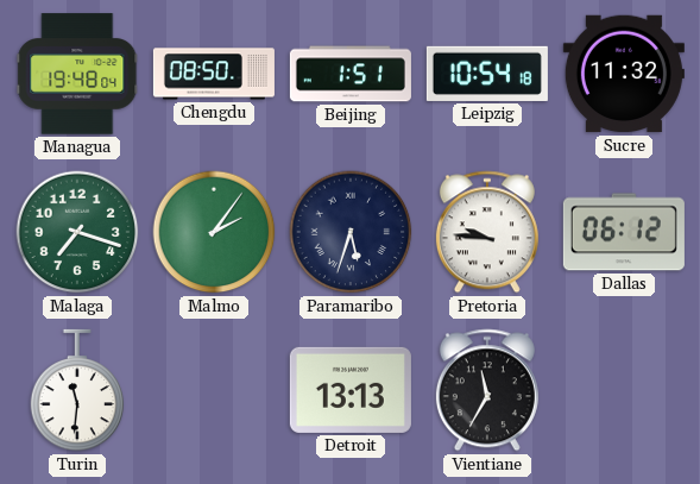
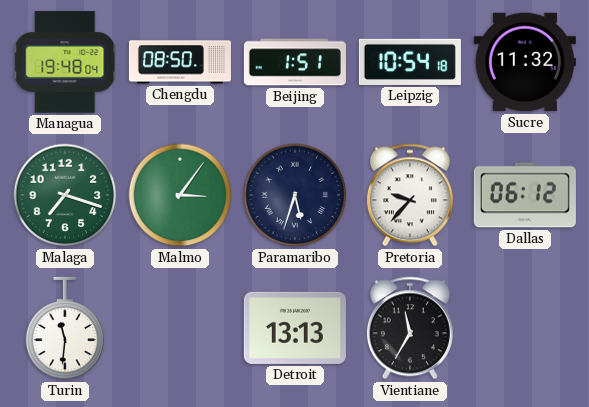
Malmo: 2:06 -> 3:06 (180, 195)
Pretoria: 9:46 -> 9:37 (410, 195)
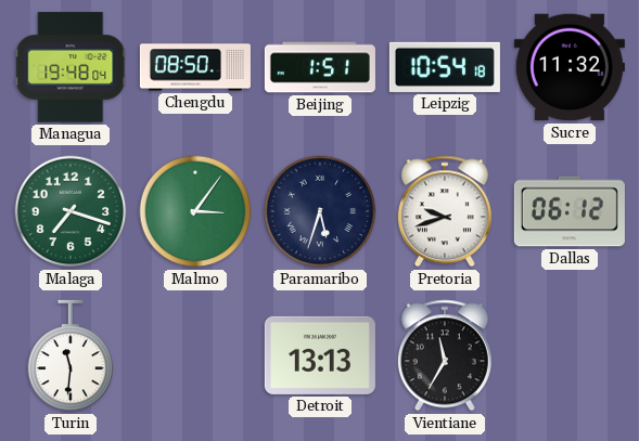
Pretoria: 9:37 -> 9:42 (445, 211)
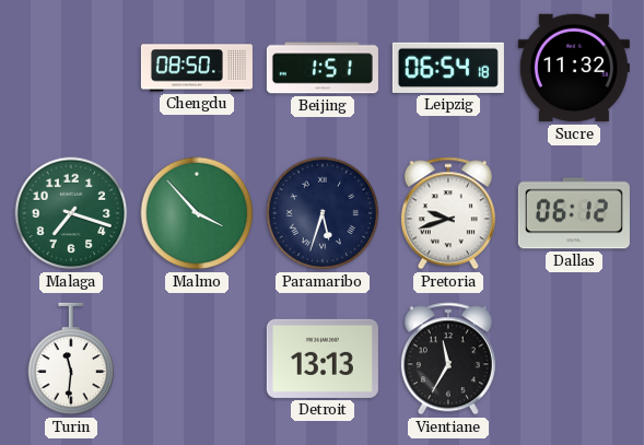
Managua: 19:48 -> none (71, 67)
Leipzig: 10:54 -> 06:54 (448, 68)
Malmo: 3:06 -> 3:53 (197, 213)
